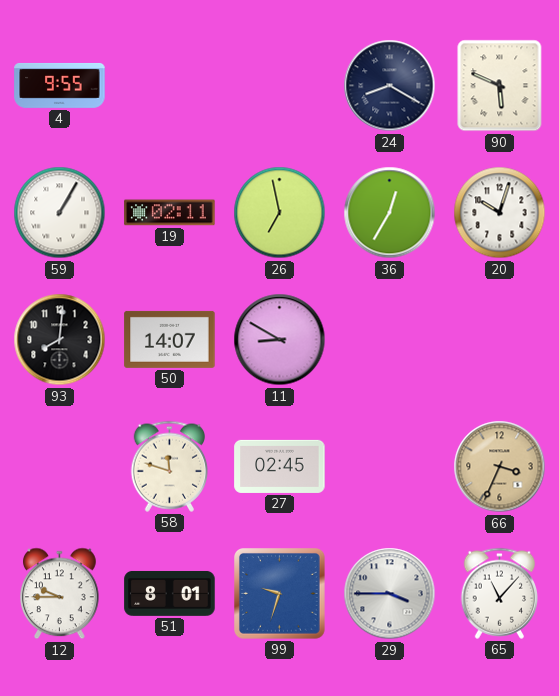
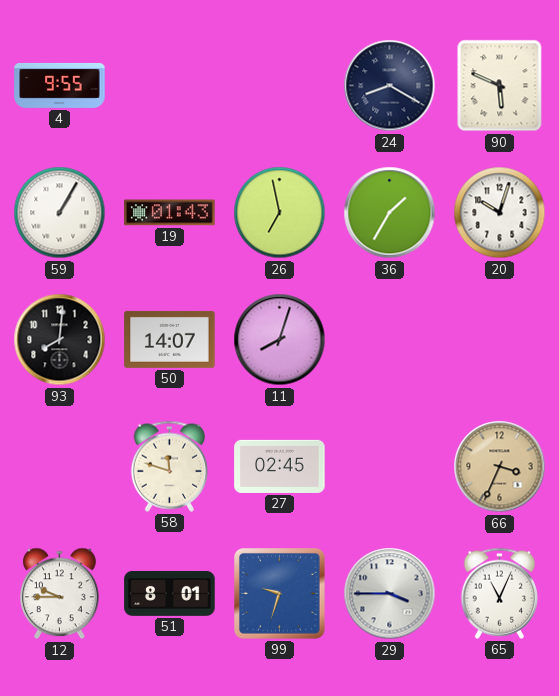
19: 02:11 -> 01:43 (170, 213)
36: 12:35 -> 1:35 (390, 213)
11: 8:50 -> 8:03 (280, 340)
65: 11:07 -> 11:04 (500, 593)
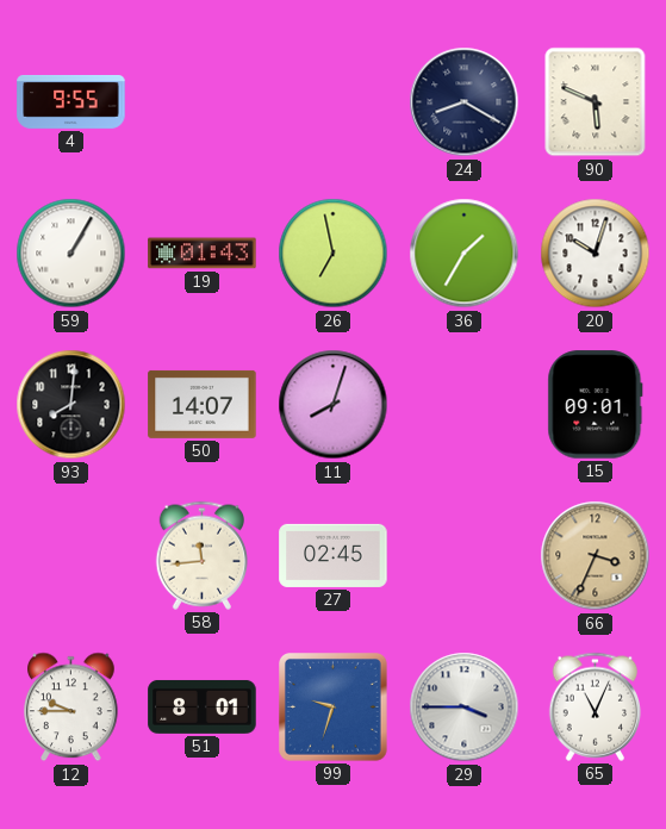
15: none -> 09:01 (596, 405)
58: 11:48 -> 11:44 (203, 555)
